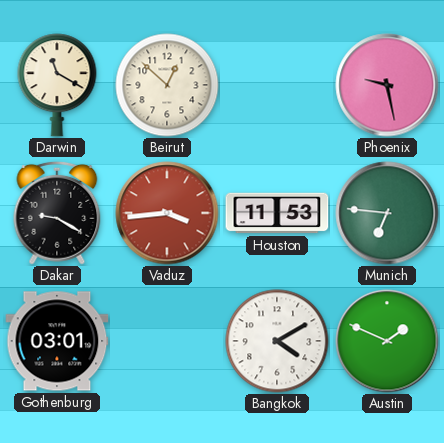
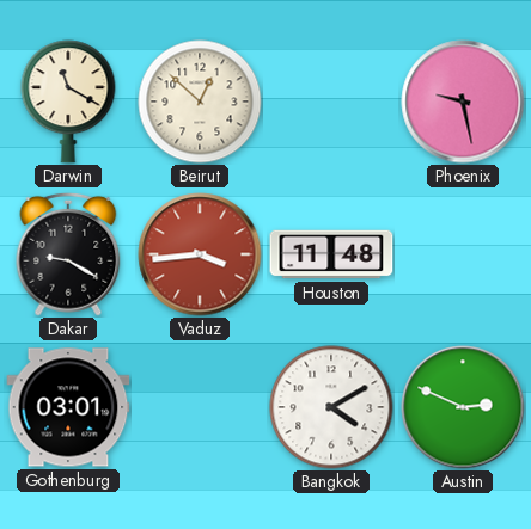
Houston: 11:53 -> 11:48 (331, 254)
Munich: 6:46 -> none (387, 213)
Austin: 1:49 -> 2:49 (463, 407)
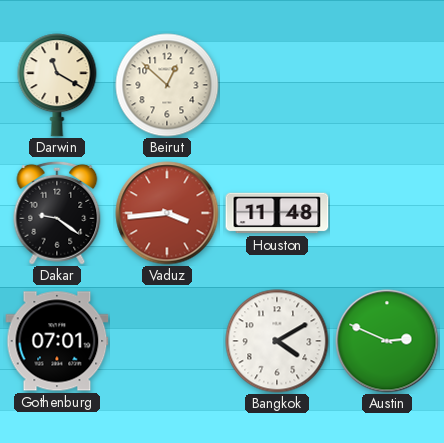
Phoenix: 9:28 -> none (463, 102)
Dakar: 9:20 -> 9:21 (57, 213)
Gothenburg: 03:01 -> 07:01 (57, 341)
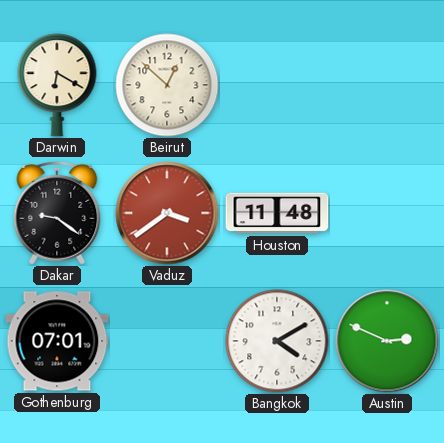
Darwin: 11:20 -> 6:20 (57, 85)
Vaduz: 3:44 -> 3:39 (167, 213)
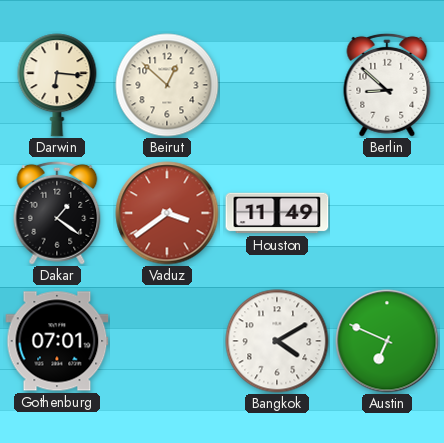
Darwin: 6:20 -> 6:16 (57, 85)
Berlin: none -> 8:52 (387, 85)
Dakar: 9:21 -> 1:21 (57, 213)
Houston: 11:48 -> 11:49 (277, 213)
Austin: 2:49 -> 6:49 (387, 341)
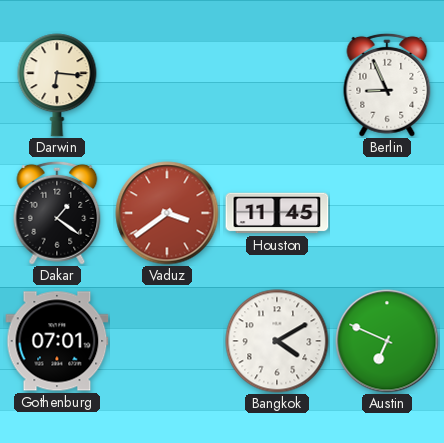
Beirut: 12:52 -> none (167, 85)
Berlin: 8:52 -> 8:56 (387, 85)
Houston: 11:49 -> 11:45 (277, 213)
